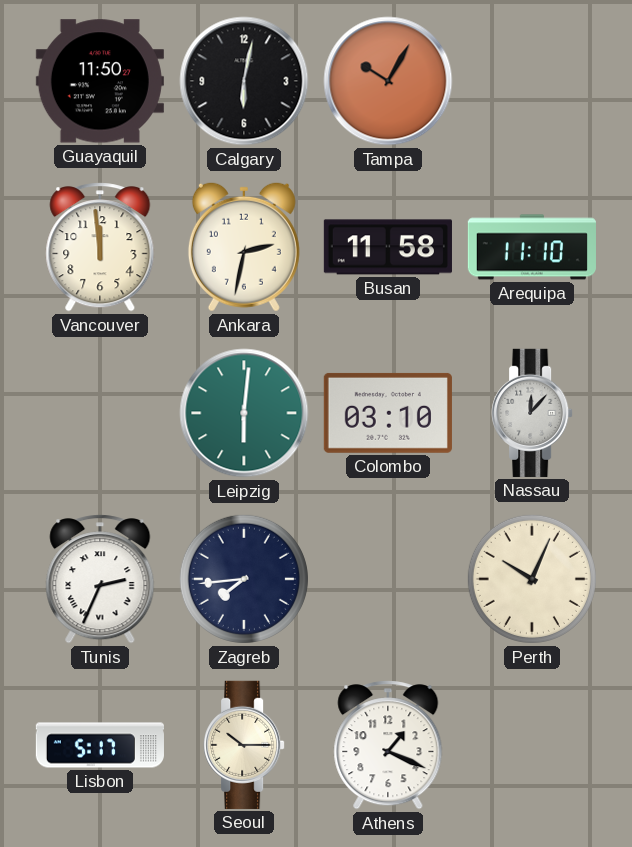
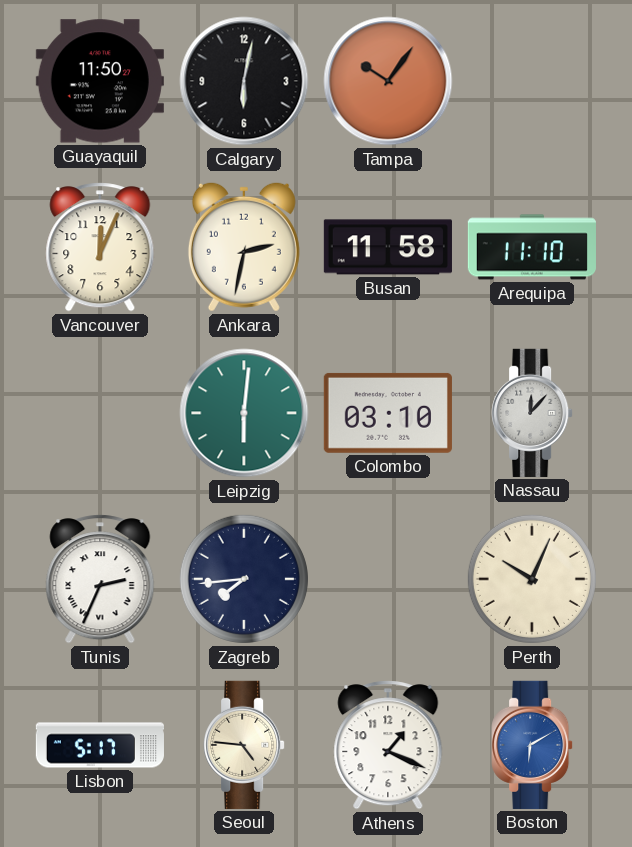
Tampa: 10:05 -> 10:06 (388, 81)
Vancouver: 11:59 -> 12:04 (100, 247)
Seoul: 10:15 -> 4:46 (244, 745)
Boston: none -> 6:10 (532, 745)
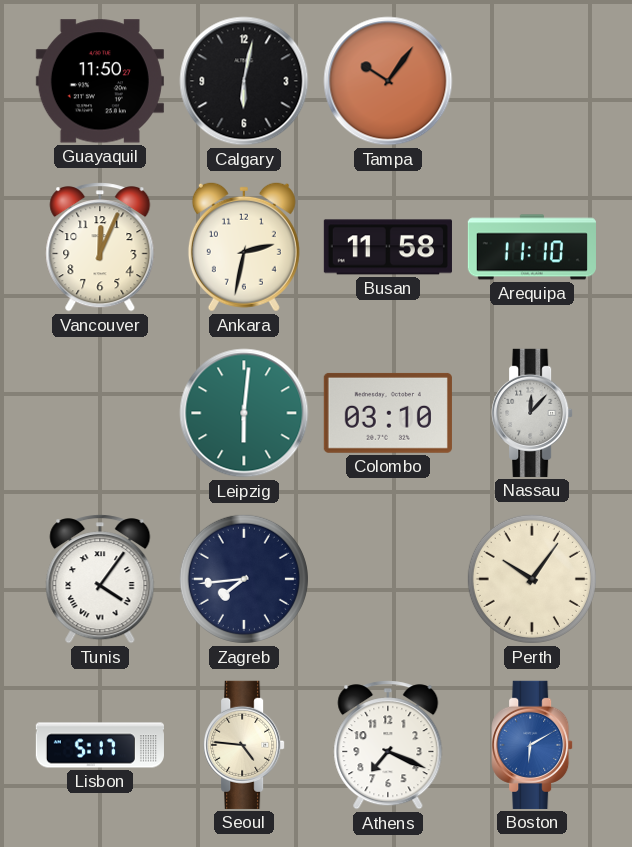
Tunis: 2:34 -> 4:06 (100, 579)
Perth: 10:04 -> 10:06 (532, 579)
Athens: 1:19 -> 7:19 (388, 745)
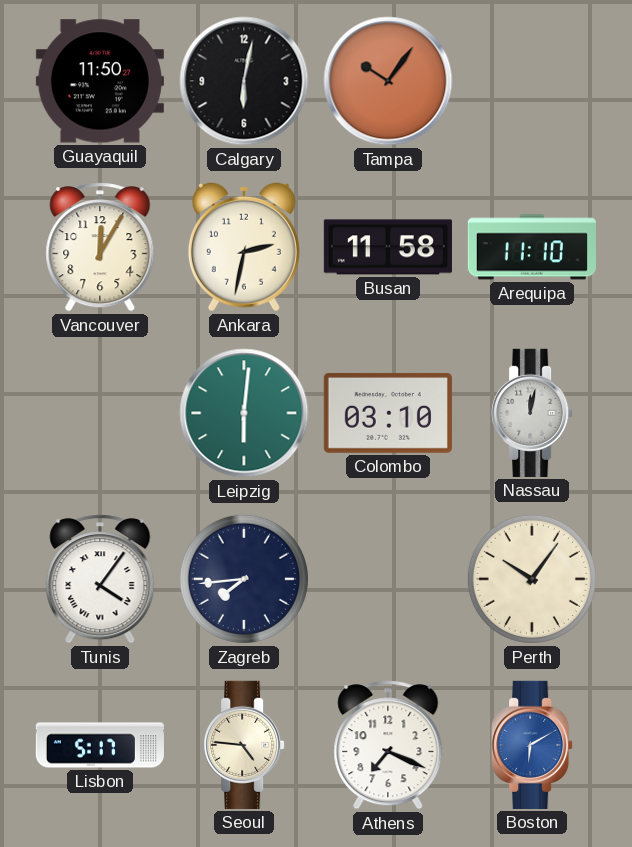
Vancouver: 12:04 -> 12:05 (100, 247)
Nassau: 12:07 -> 12:02 (532, 413)
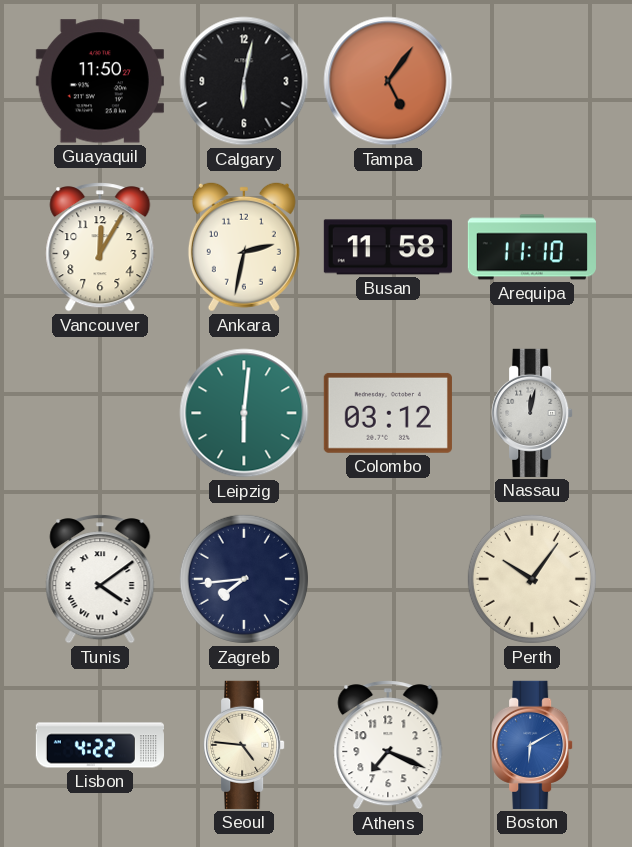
Tampa: 10:06 -> 5:06 (388, 81)
Colombo: 03:10 -> 03:12 (388, 413)
Tunis: 4:06 -> 4:09 (100, 579)
Lisbon: 5:17 -> 4:22 (99, 745)
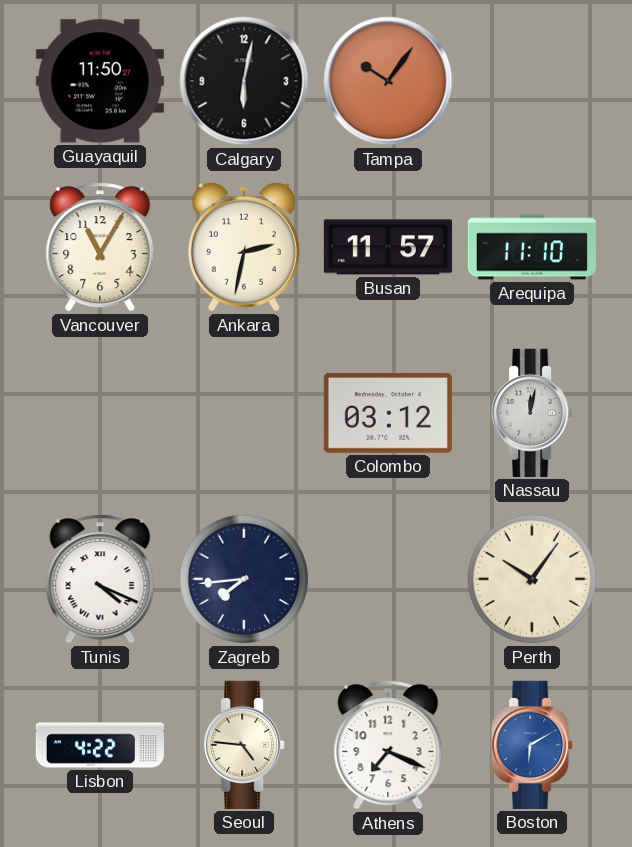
Tampa: 5:06 -> 10:06 (388, 81)
Vancouver: 12:05 -> 11:05 (100, 247)
Busan: 11:58 -> 11:57 (388, 247)
Leipzig: 6:01 -> none (244, 413)
Tunis: 4:09 -> 4:19 (100, 579)
